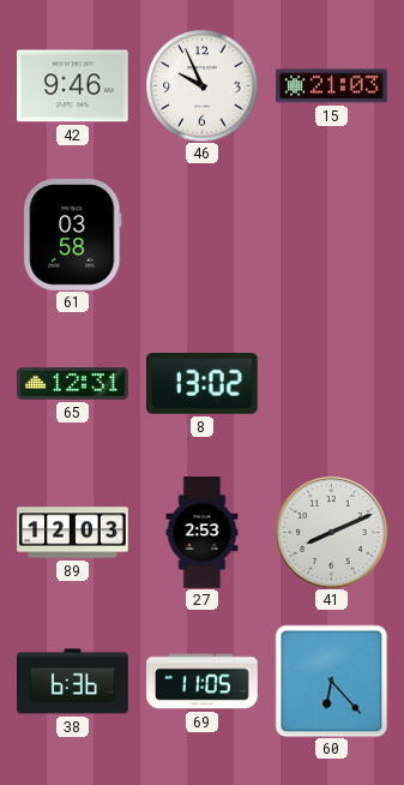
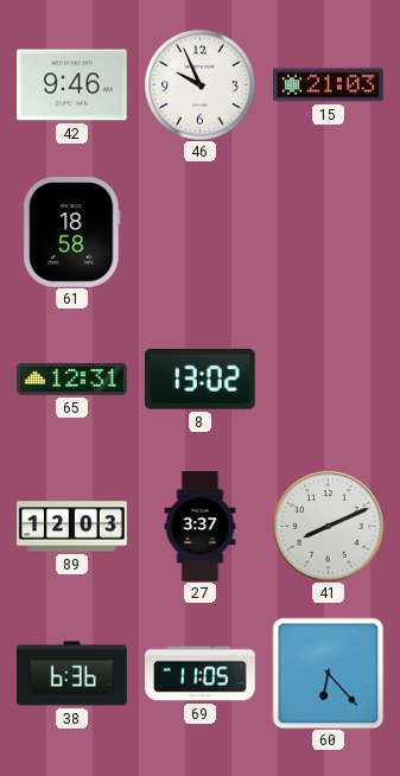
61: 03:58 -> 18:58 (72, 233)
27: 2:53 -> 3:37 (201, 527)
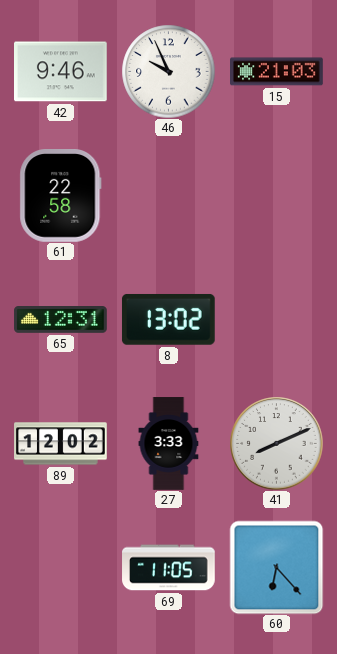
61: 18:58 -> 22:58 (61, 196)
89: 12:03 -> 12:02 (61, 444)
27: 3:37 -> 3:33 (169, 444)
38: 6:36 -> none (72, 674)
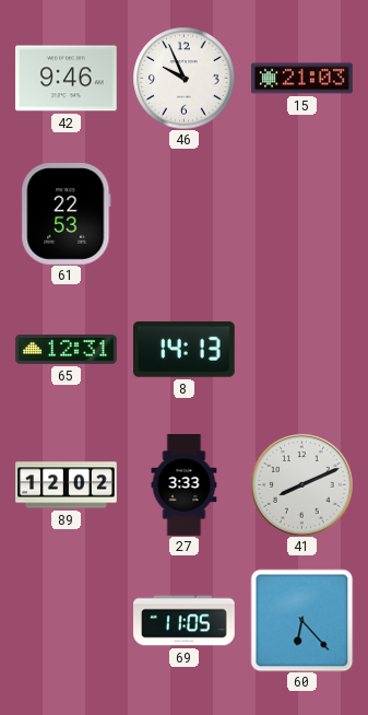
61: 22:58 -> 22:53 (67, 214)
8: 13:02 -> 14:13 (183, 349)
